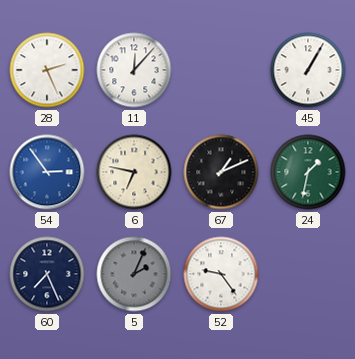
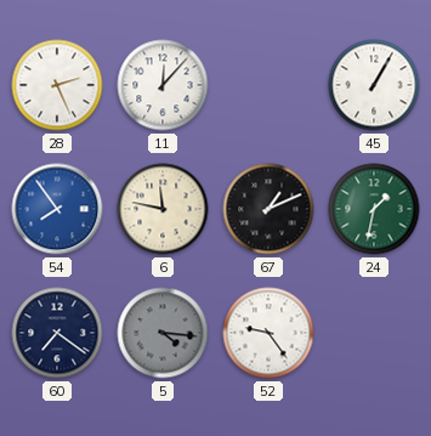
54: 2:54 -> 7:54 (57, 209)
6: 6:47 -> 11:47 (163, 209)
60: 7:26 -> 7:21 (57, 333)
5: 2:04 -> 4:16 (163, 333)
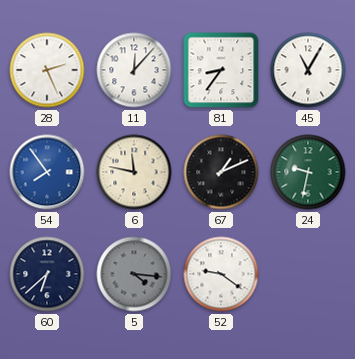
81: none -> 8:36 (221, 70)
45: 1:05 -> 11:05 (308, 70)
24: 1:32 -> 9:32 (308, 172)
60: 7:21 -> 6:38 (47, 274)
52: 9:24 -> 9:21 (221, 274)
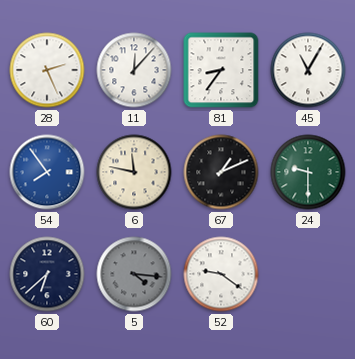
24: 9:32 -> 9:30 (308, 172)
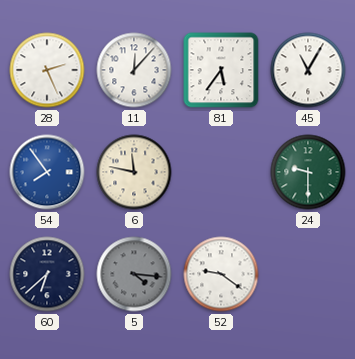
81: 8:36 -> 5:36 (221, 70)
67: 1:11 -> none (221, 172)
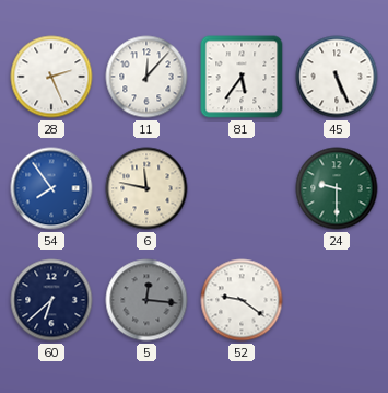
45: 11:05 -> 5:26 (337, 77)
5: 4:16 -> 12:16 (146, 300)
